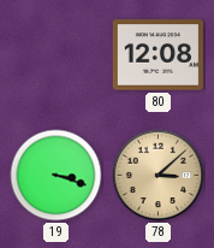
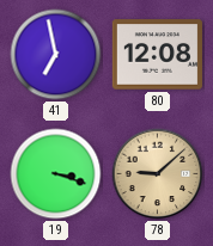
41: none -> 6:58 (56, 55)
78: 3:08 -> 9:08 (158, 174)
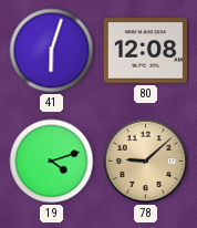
41: 6:58 -> 6:03 (52, 51)
19: 3:18 -> 4:12 (52, 162)
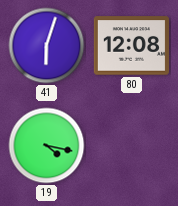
19: 4:12 -> 4:17 (47, 146)
78: 9:08 -> none (146, 162)
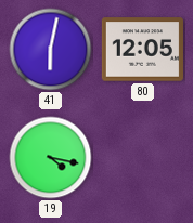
41: 6:03 -> 6:02 (51, 50)
80: 12:08 -> 12:05 (142, 50)
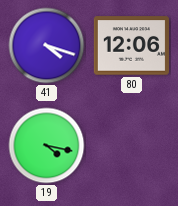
41: 6:02 -> 4:18 (47, 46)
80: 12:05 -> 12:06 (131, 46)
